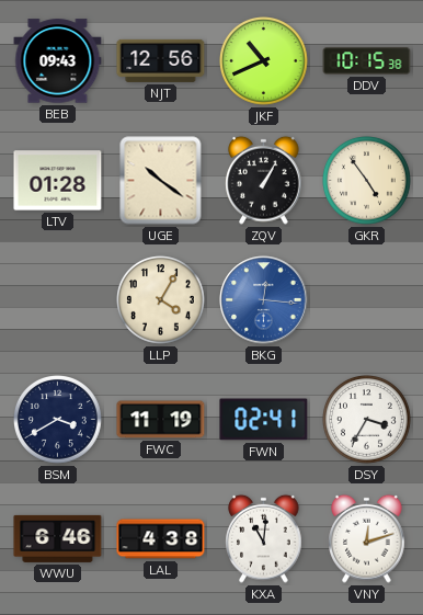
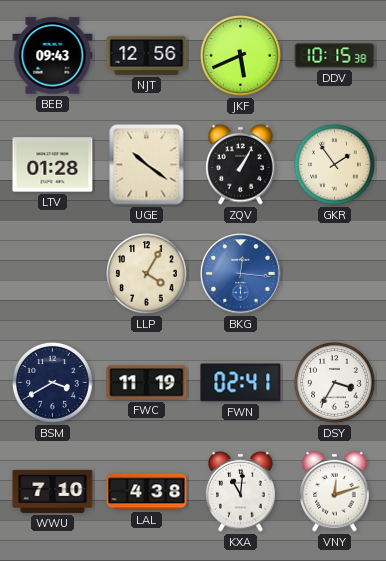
JKF: 10:41 -> 5:41 (241, 56)
GKR: 4:54 -> 1:54 (335, 165)
WWU: 6:46 -> 7:10 (53, 491)
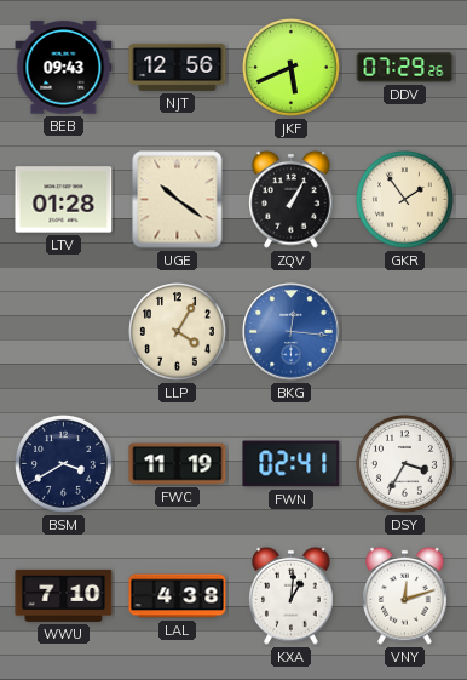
DDV: 10:15 -> 07:29 (405, 68)
KXA: 11:01 -> 1:01 (292, 595)
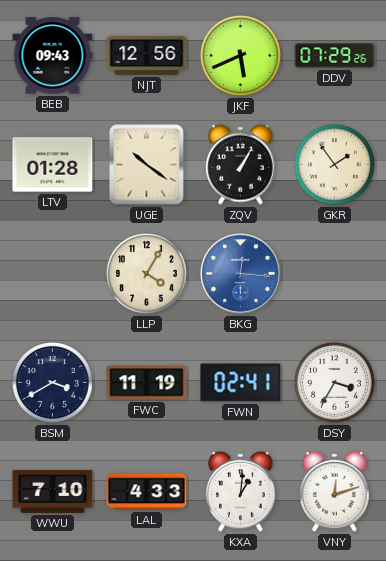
LAL: 4:38 -> 4:33 (147, 492)
